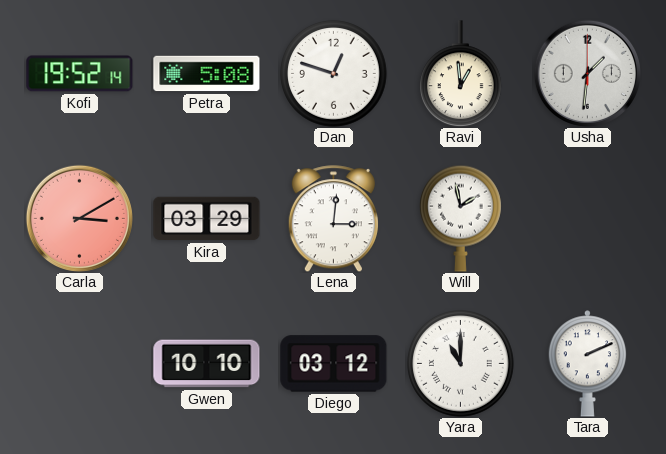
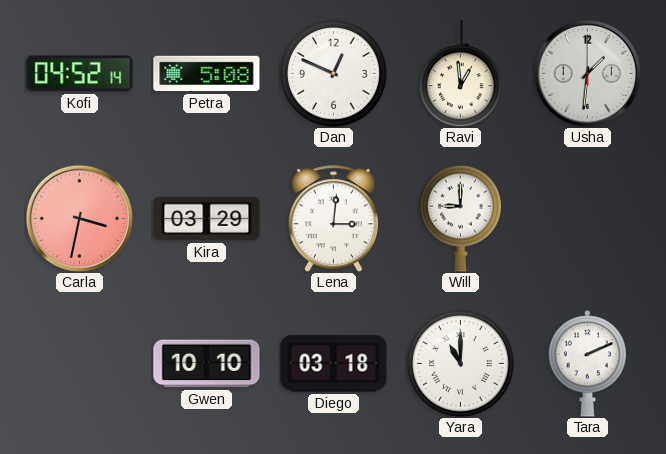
Kofi: 19:52 -> 04:52 (80, 74)
Dan: 12:48 -> 12:49 (334, 74)
Carla: 3:10 -> 3:32 (79, 218)
Will: 1:58 -> 9:00 (460, 218)
Diego: 03:12 -> 03:18 (334, 364)
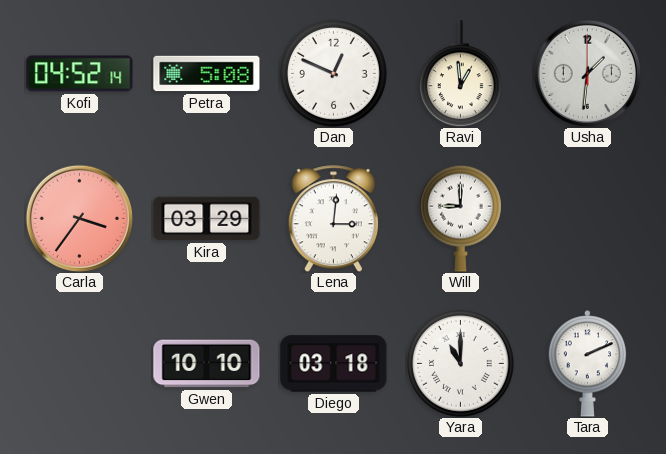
Carla: 3:32 -> 3:36 (79, 218)
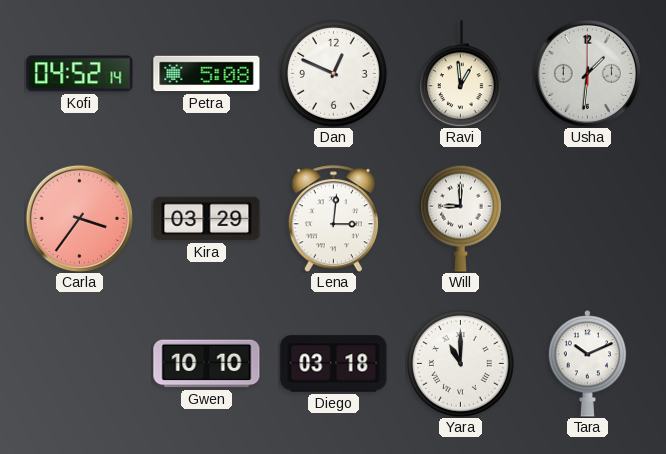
Tara: 2:11 -> 10:11 (588, 364)
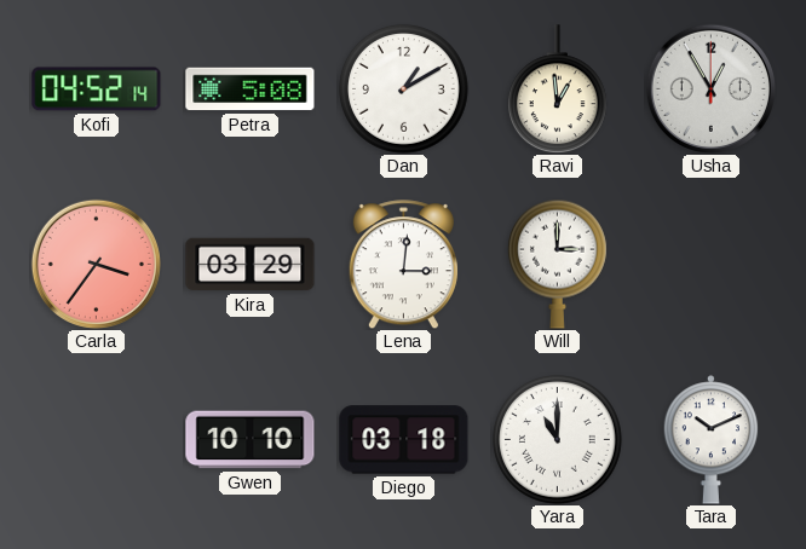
Dan: 12:49 -> 1:10 (404, 89)
Usha: 1:31 -> 12:55 (710, 88)
Will: 9:00 -> 3:00 (557, 264)
